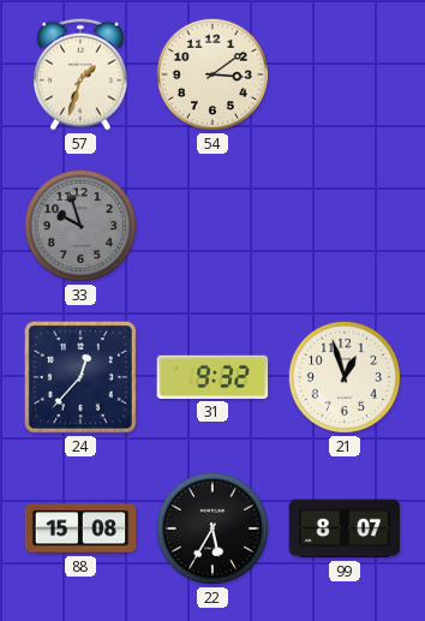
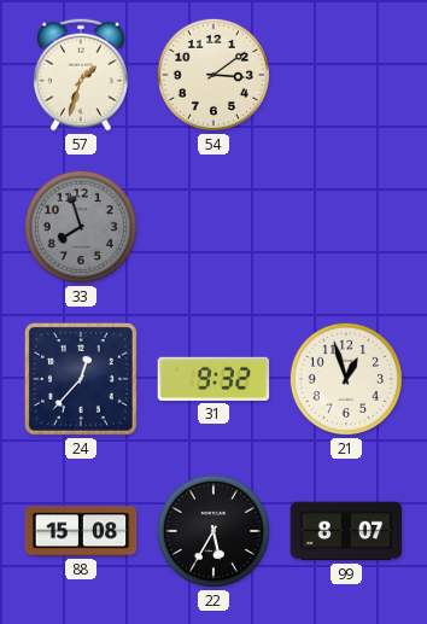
33: 9:57 -> 7:57 (81, 227)
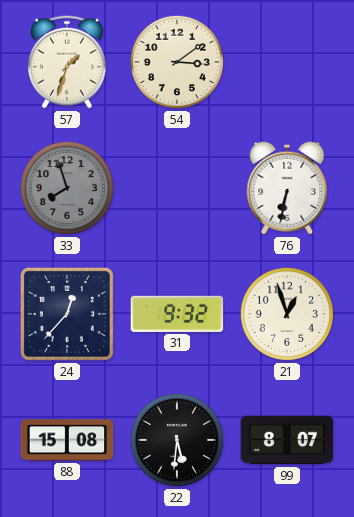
76: none -> 6:32 (287, 188)
22: 5:35 -> 5:31 (177, 440)
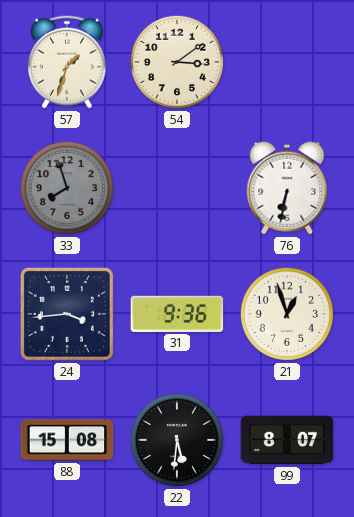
24: 12:37 -> 3:44 (67, 314)
31: 9:32 -> 9:36 (177, 314)
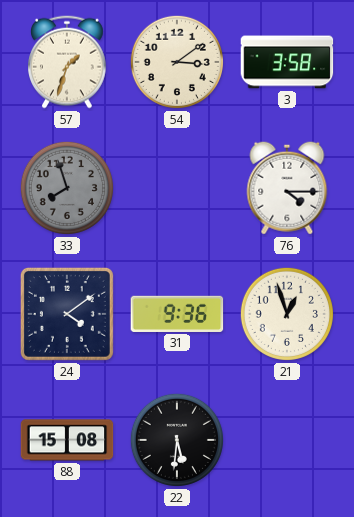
3: none -> 3:58 (287, 62)
76: 6:32 -> 4:15 (287, 188)
24: 3:44 -> 4:09 (67, 314)
99: 8:07 -> none (287, 440)
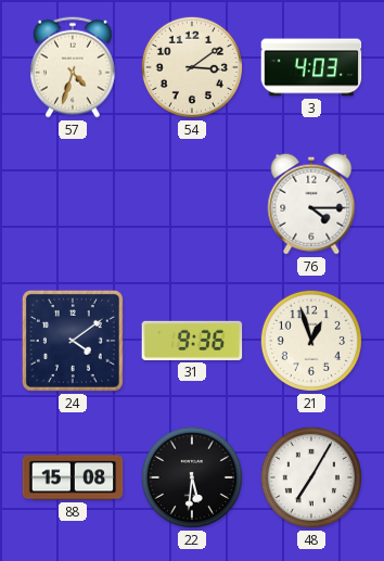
57: 1:33 -> 4:33 (74, 67)
3: 3:58 -> 4:03 (311, 67)
33: 7:57 -> none (67, 188)
48: none -> 7:05 (311, 477)
